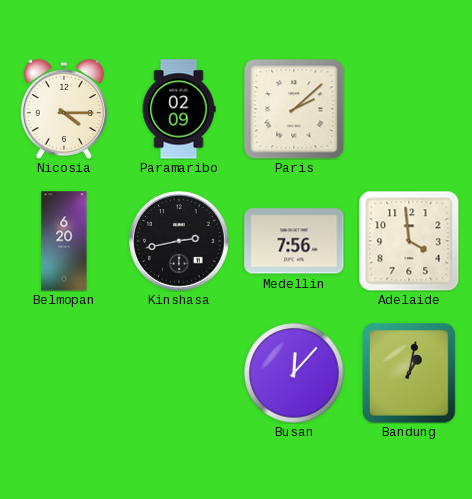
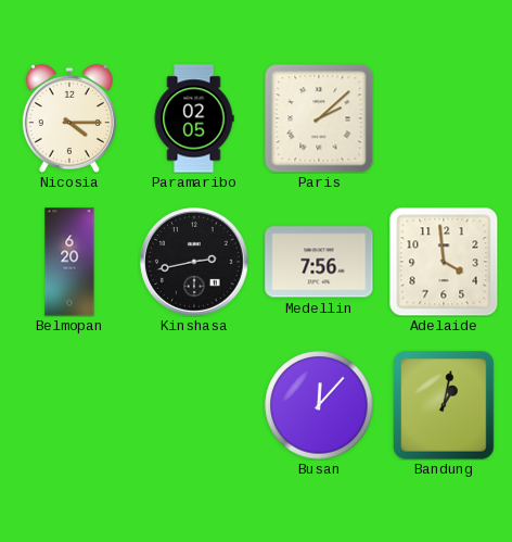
Paramaribo: 02:09 -> 02:05 (194, 118)
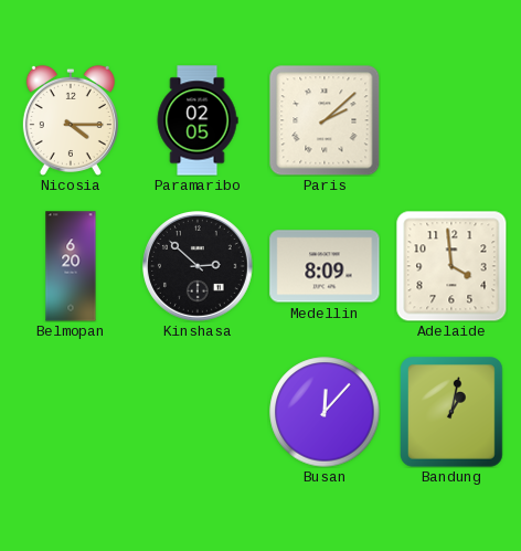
Kinshasa: 2:43 -> 2:52 (199, 267)
Medellin: 7:56 -> 8:09 (325, 266)
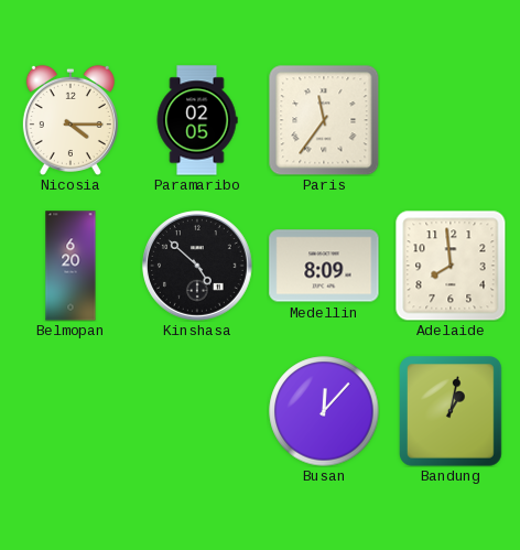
Paris: 2:08 -> 11:36 (324, 120)
Kinshasa: 2:52 -> 4:52 (198, 267)
Adelaide: 3:59 -> 7:59 (451, 266)
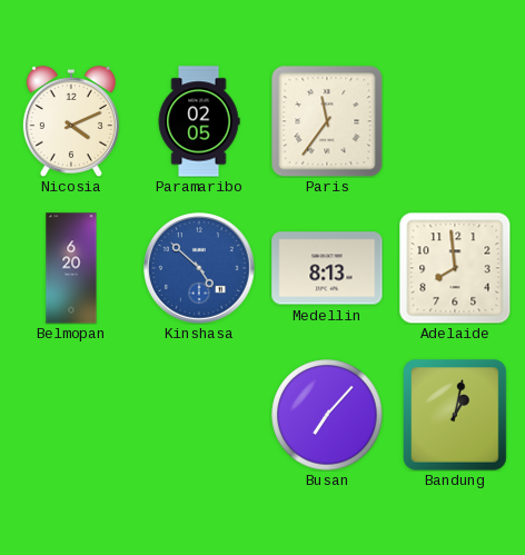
Nicosia: 4:15 -> 4:11 (71, 121)
Kinshasa dial: black -> blue (200, 269)
Medellin: 8:09 -> 8:13 (327, 268)
Busan: 12:07 -> 7:07 (327, 415)
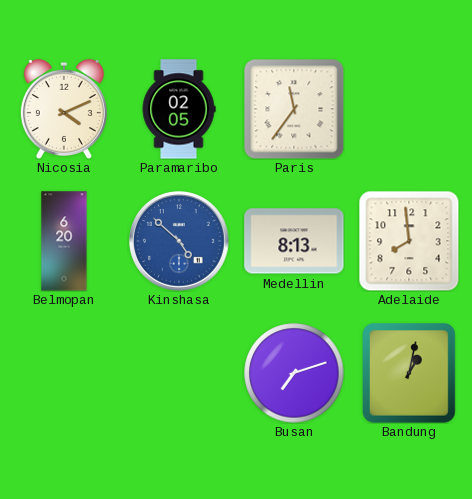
Busan: 7:07 -> 7:12 (294, 373)
